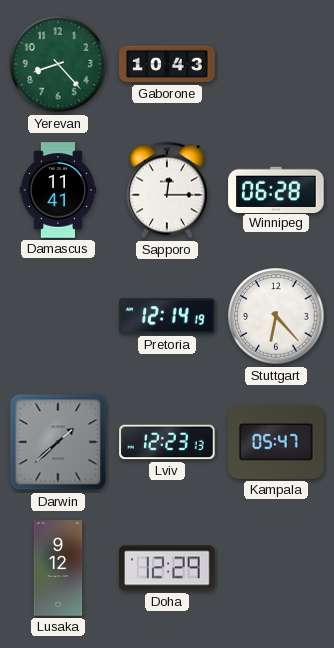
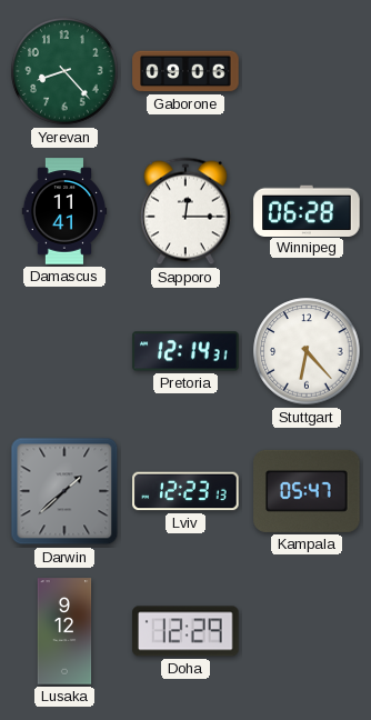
Gaborone: 10:43 -> 09:06 (185, 71)
Pretoria: 12:14:19 -> 12:14:31 (185, 351)
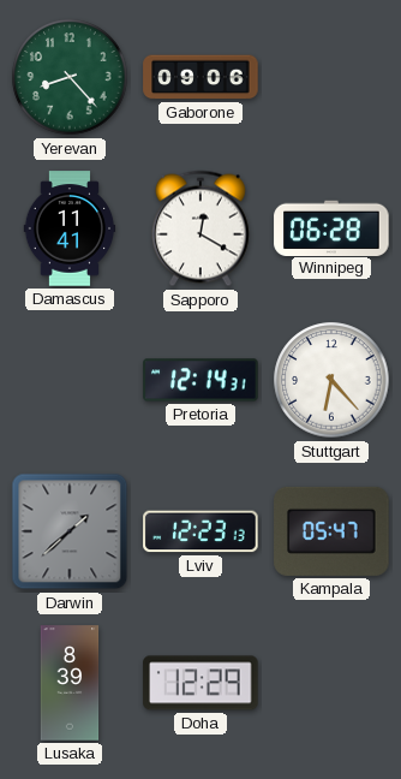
Sapporo: 12:15 -> 12:20 (200, 228)
Lusaka: 9:12 -> 8:39 (70, 683)
